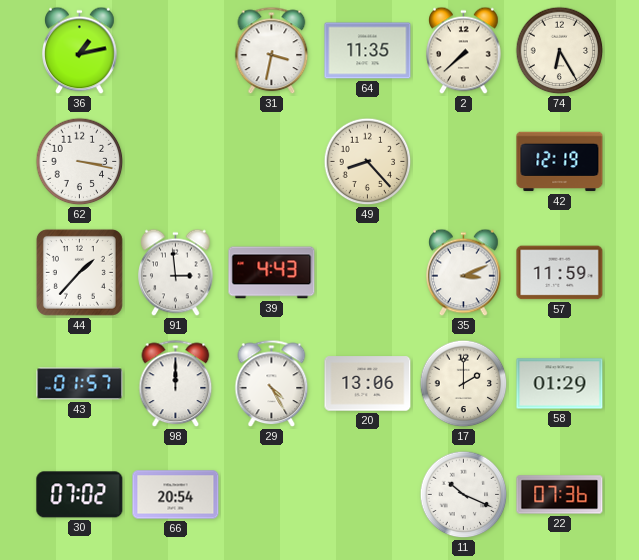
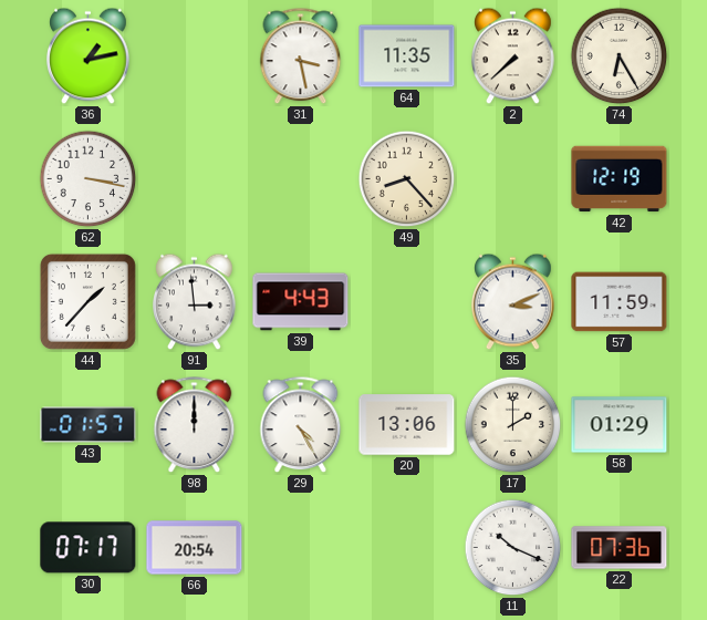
31: 3:32 -> 3:28 (301, 56)
30: 07:02 -> 07:17 (89, 548)
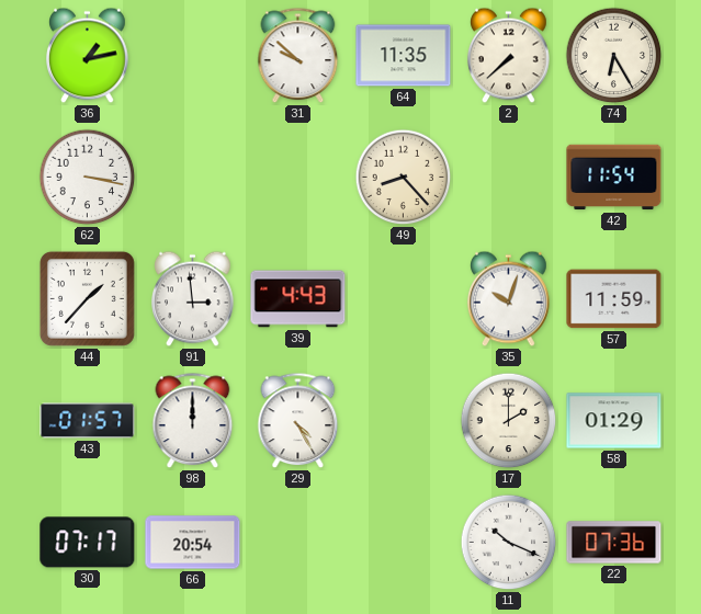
31: 3:28 -> 9:52 (298, 56)
42: 12:19 -> 11:54 (614, 178)
35: 3:11 -> 10:03 (509, 299)
20: 13:06 -> none (407, 425)
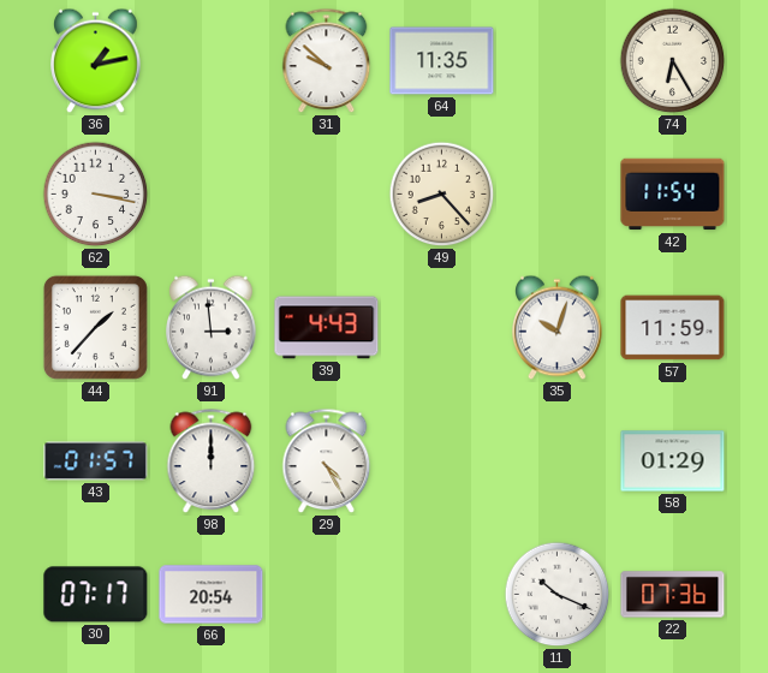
2: 7:38 -> none (509, 56)
17: 2:00 -> none (509, 421)
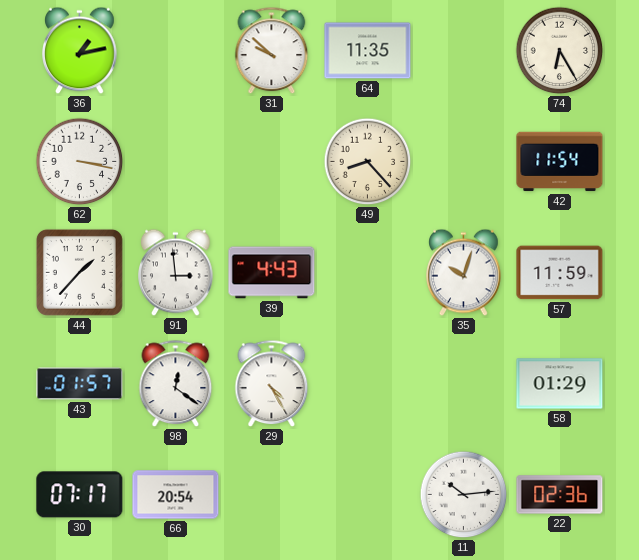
98: 12:00 -> 12:21 (176, 384)
11: 10:19 -> 10:14 (464, 495)
22: 07:36 -> 02:36 (560, 495)
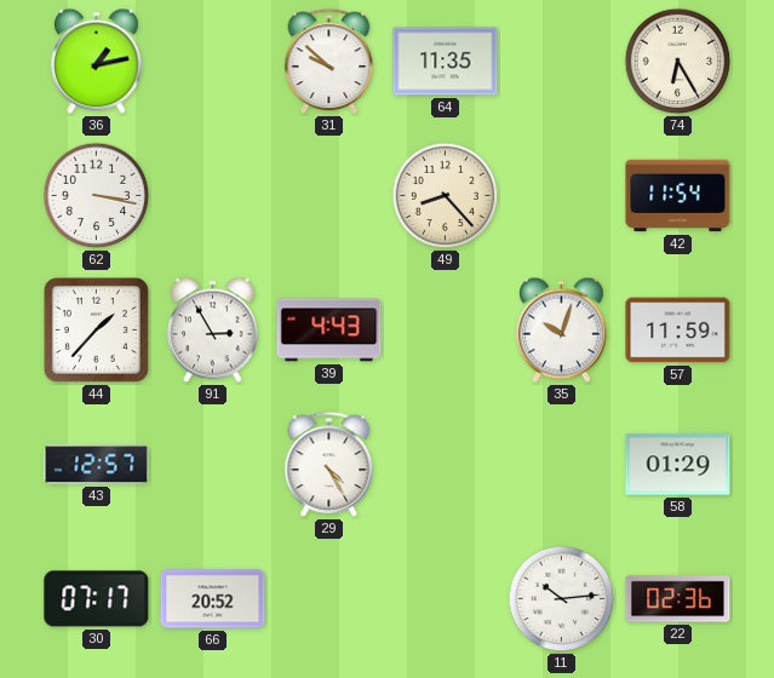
91: 2:59 -> 2:55 (213, 331)
43: 01:57 -> 12:57 (97, 465)
98: 12:21 -> none (176, 384)
66: 20:54 -> 20:52 (213, 599)
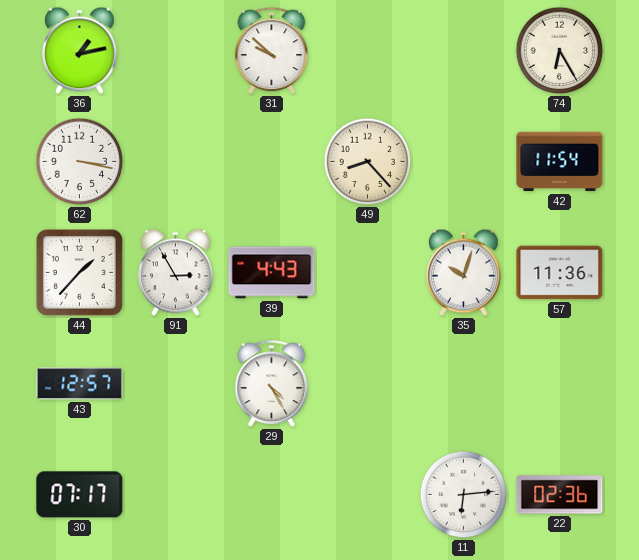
64: 11:35 -> none (446, 62)
57: 11:59 -> 11:36 (560, 273)
58: 01:29 -> none (678, 465)
66: 20:52 -> none (213, 599)
11: 10:14 -> 6:14 (464, 495)
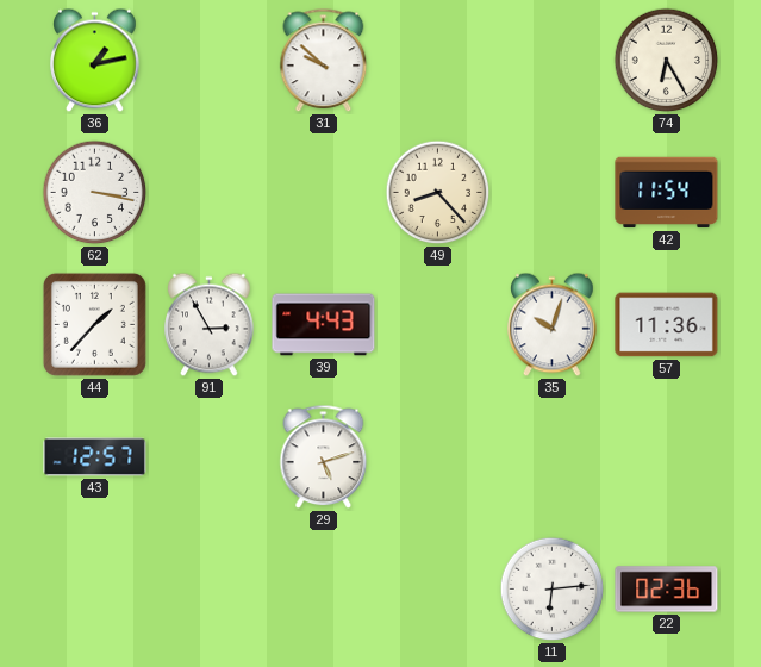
29: 4:25 -> 5:12 (324, 457)
30: 07:17 -> none (80, 495)
